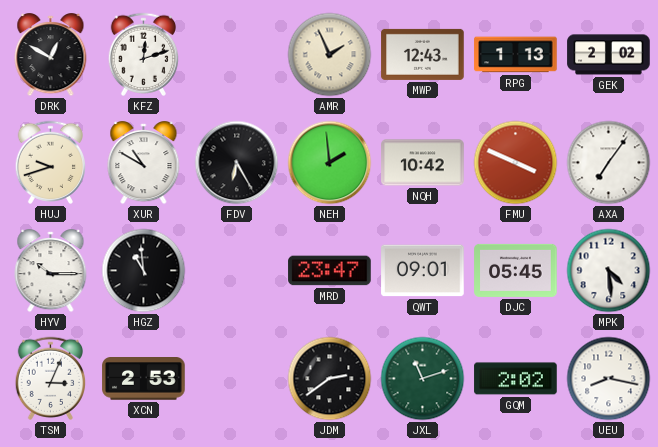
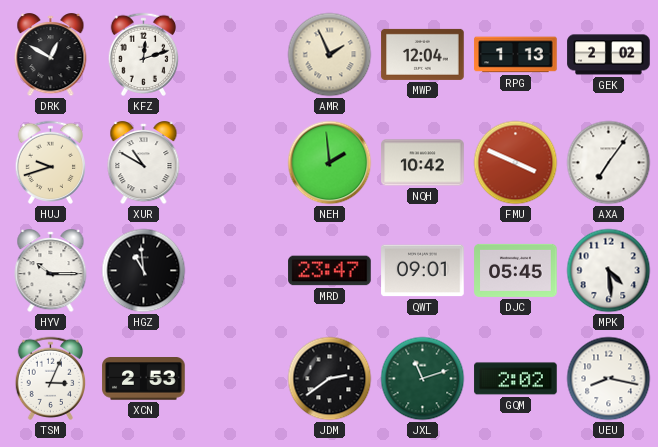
MWP: 12:43 -> 12:04 (423, 54)
FDV: 6:25 -> none (237, 163)
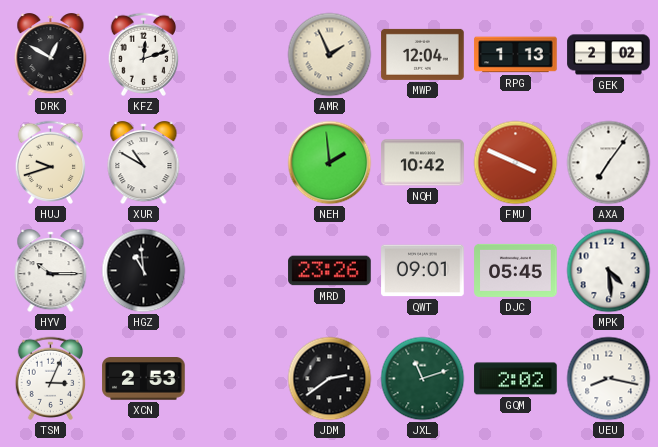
MRD: 23:47 -> 23:26 (330, 271)
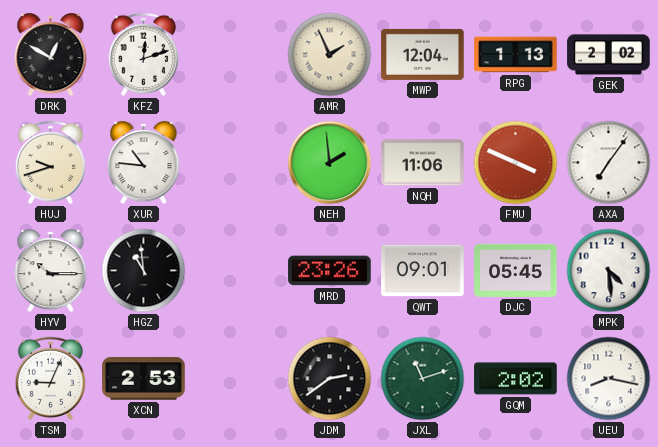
XUR: 10:50 -> 10:46 (144, 163)
NQH: 10:42 -> 11:06 (423, 163)
TSM: 3:04 -> 9:04 (50, 378)
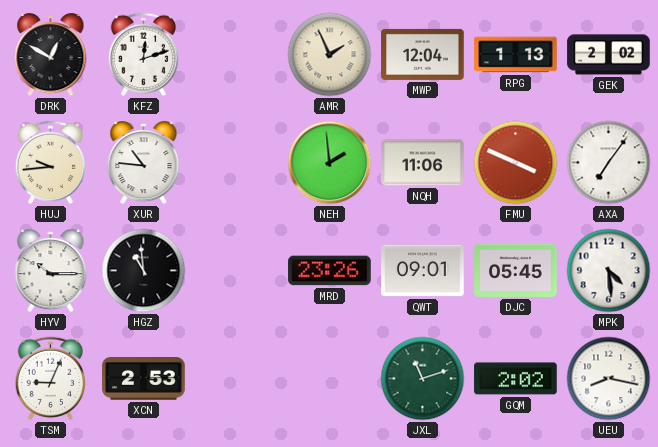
HUJ: 9:42 -> 9:44 (50, 162)
JDM: 2:39 -> none (330, 379)
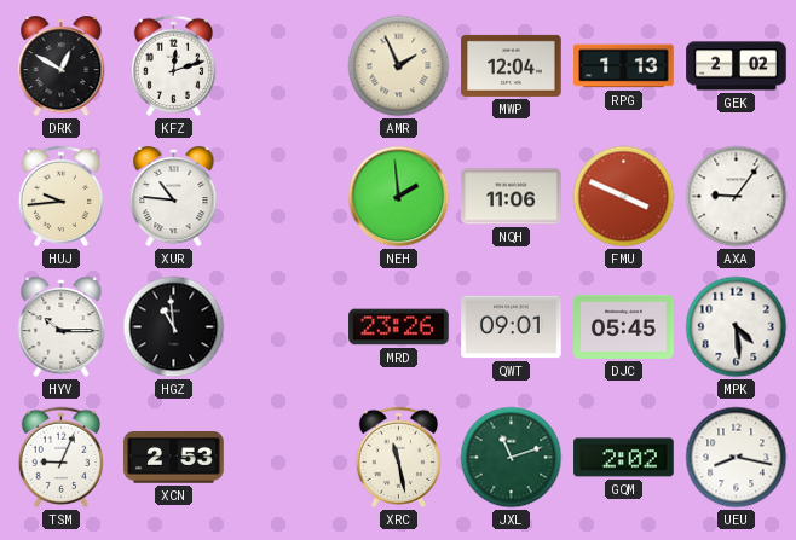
AXA: 7:06 -> 9:06 (737, 197)
XRC: none -> 11:28 (398, 457)
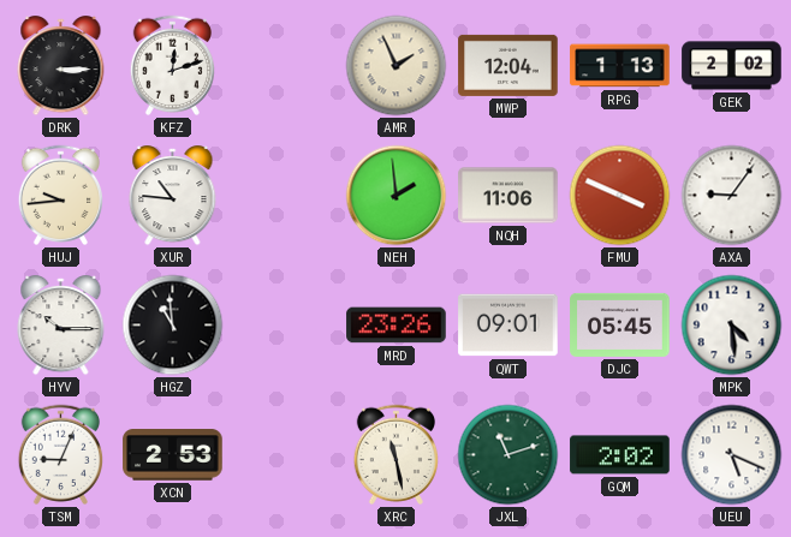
DRK: 12:50 -> 3:15 (61, 66)
UEU: 8:17 -> 5:19 (732, 455)
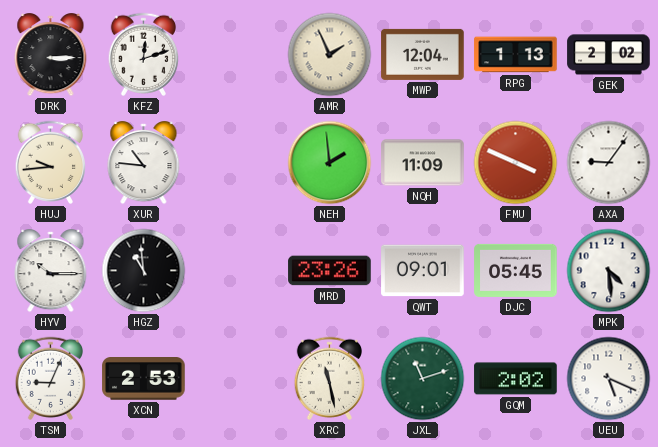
NQH: 11:06 -> 11:09 (423, 163)
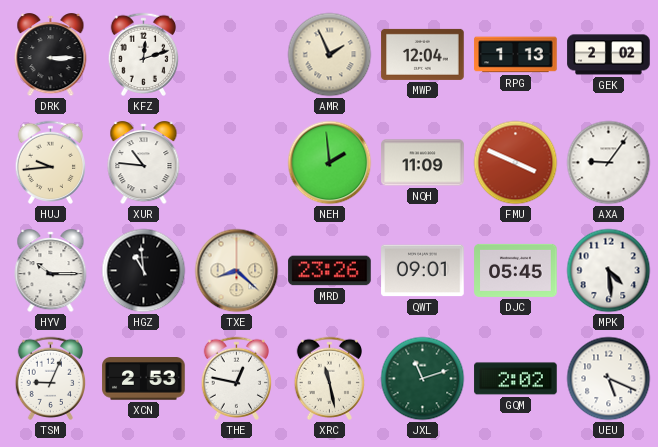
TXE: none -> 8:22 (237, 271)
THE: none -> 12:47 (236, 378)
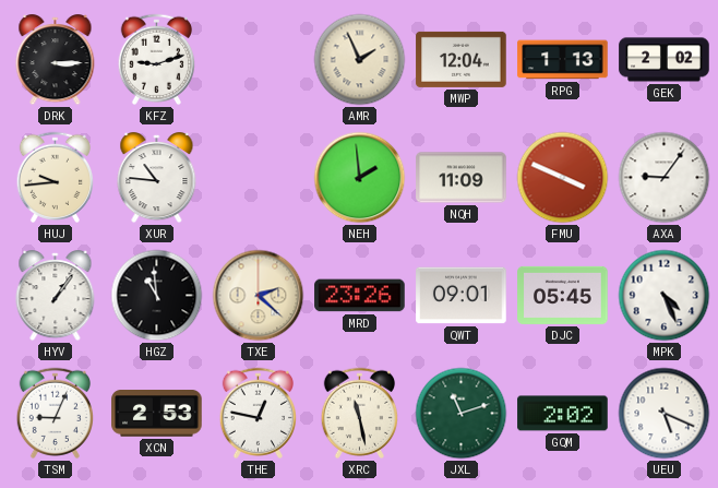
KFZ: 12:12 -> 9:12 (156, 59)
HYV: 10:15 -> 1:06 (56, 296)
TXE: 8:22 -> 2:22 (259, 296)
MPK: 4:29 -> 4:26 (665, 296)
